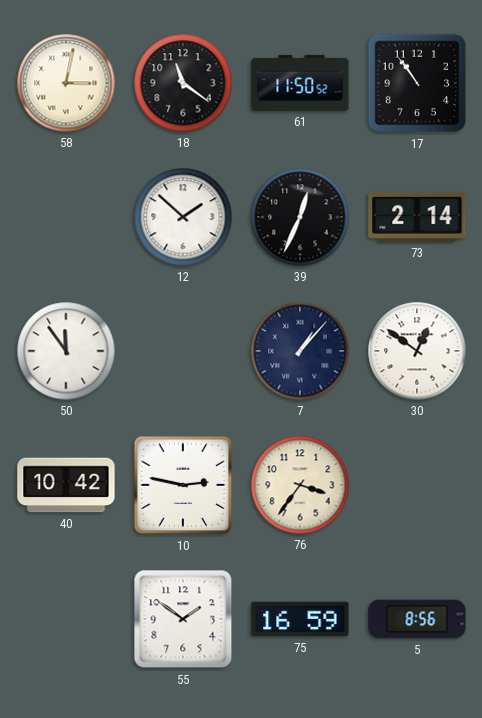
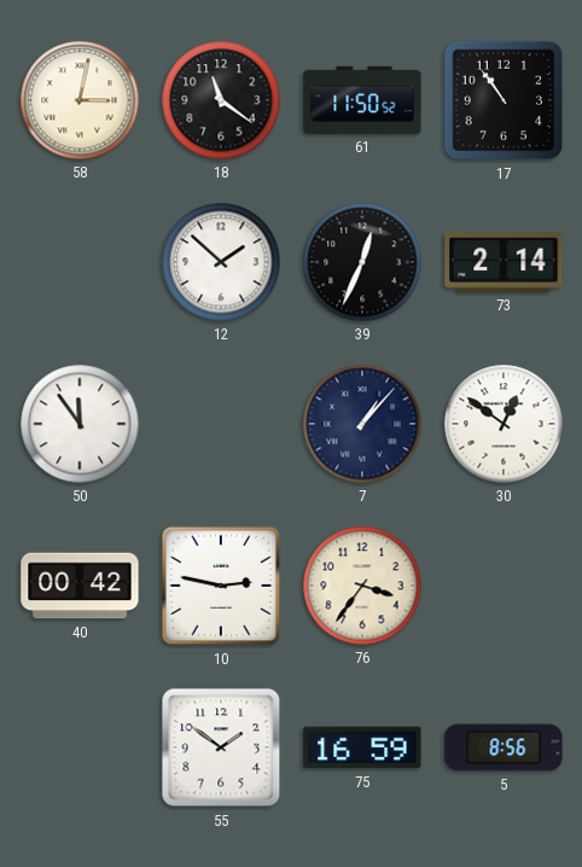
40: 10:42 -> 00:42 (80, 586)
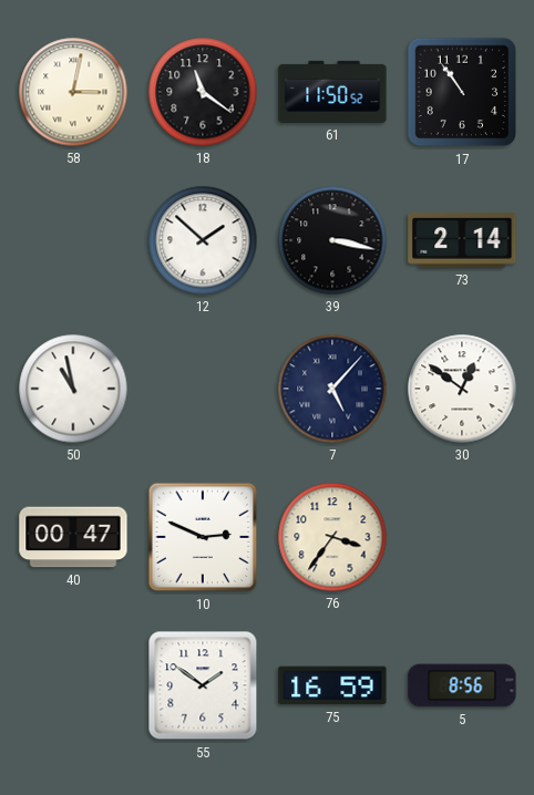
39: 12:34 -> 3:17 (332, 240)
50: 11:54 -> 10:58 (73, 389)
7: 1:07 -> 5:07 (332, 389)
40: 00:42 -> 00:47 (73, 537)
10: 2:47 -> 2:49 (203, 537)
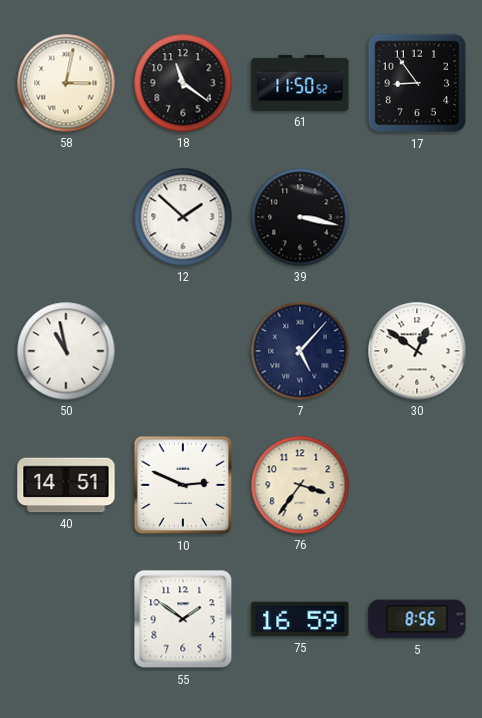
17: 10:54 -> 8:54 (417, 83)
73: 2:14 -> none (462, 241)
40: 00:47 -> 14:51 (66, 485)
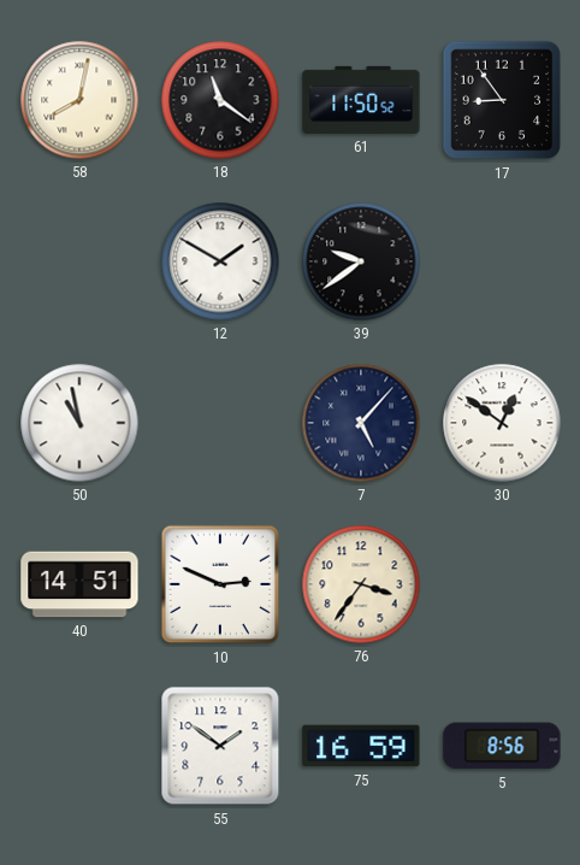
58: 3:02 -> 8:02 (79, 100)
12: 1:52 -> 1:50 (220, 261)
39: 3:17 -> 9:39 (361, 261)
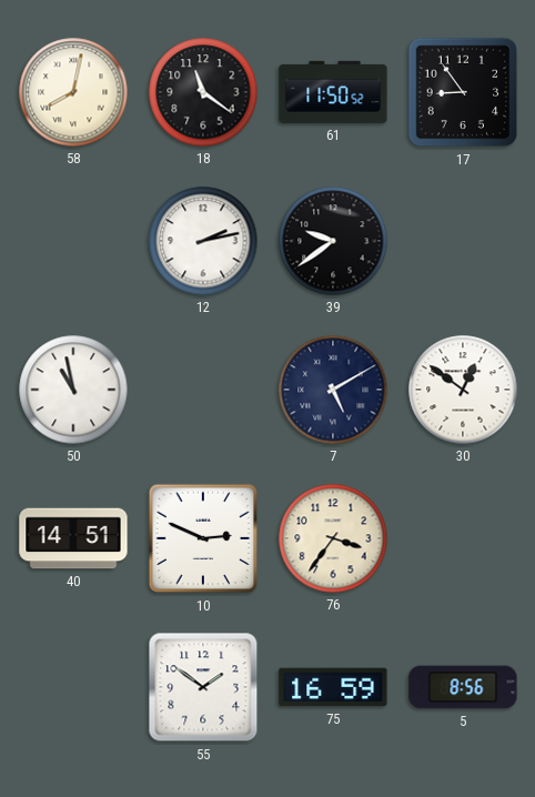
12: 1:50 -> 2:13 (203, 241)
7: 5:07 -> 5:10 (333, 390)
